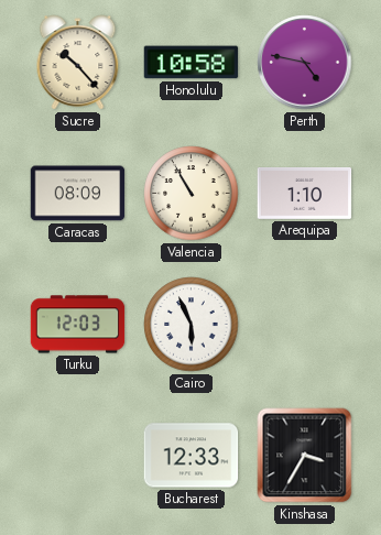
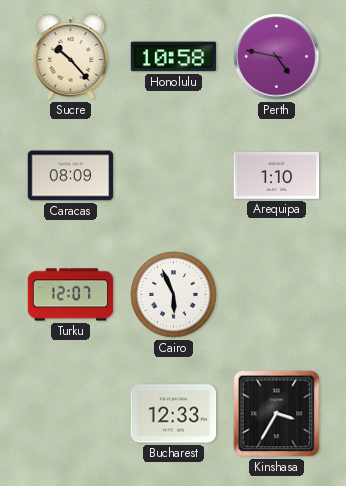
Valencia: 10:55 -> none (192, 194)
Turku: 12:03 -> 12:07 (71, 295)
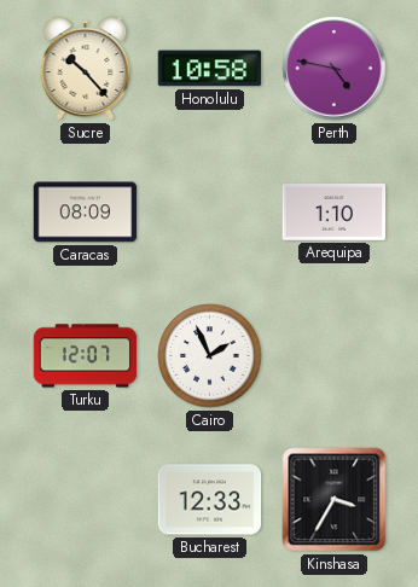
Cairo: 5:56 -> 1:56 (210, 356)
